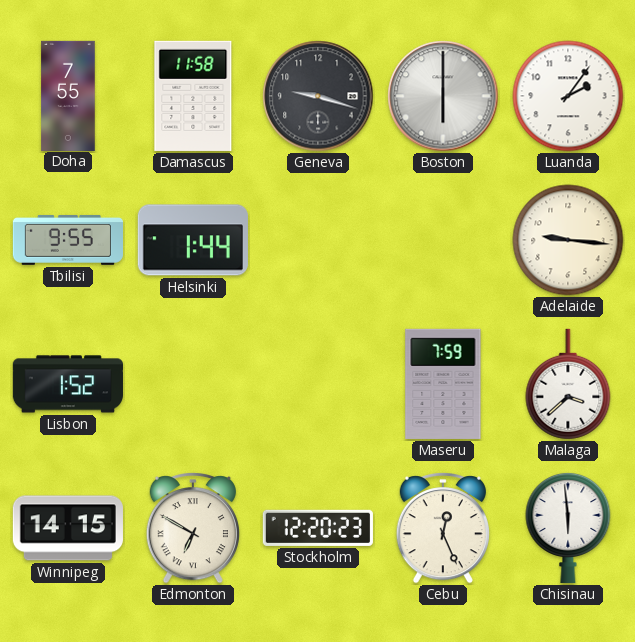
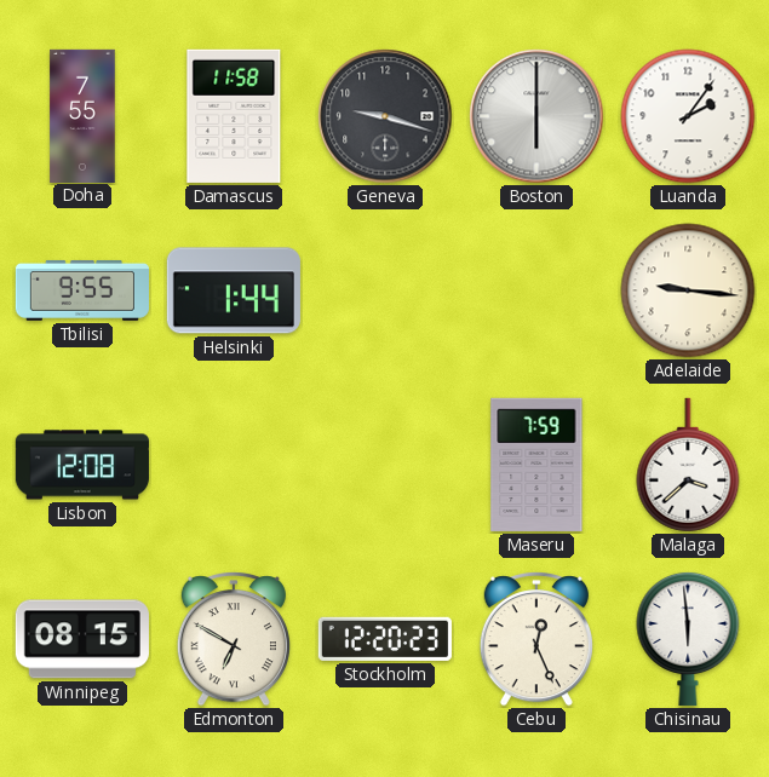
Lisbon: 1:52 -> 12:08 (82, 465)
Winnipeg: 14:15 -> 08:15 (82, 639)
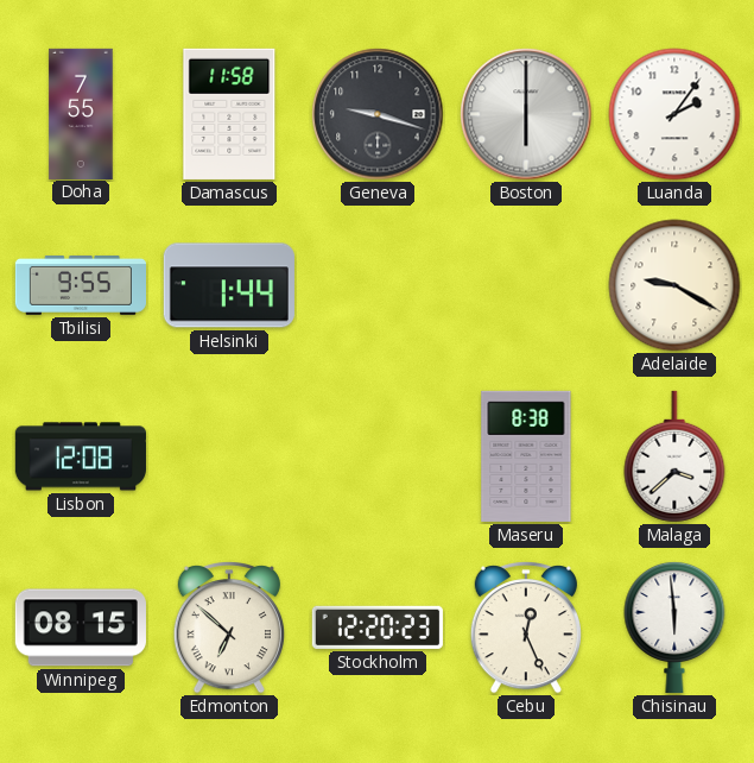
Adelaide: 9:16 -> 9:20 (674, 285)
Maseru: 7:59 -> 8:38 (526, 456)
Edmonton: 6:50 -> 6:52 (229, 629)
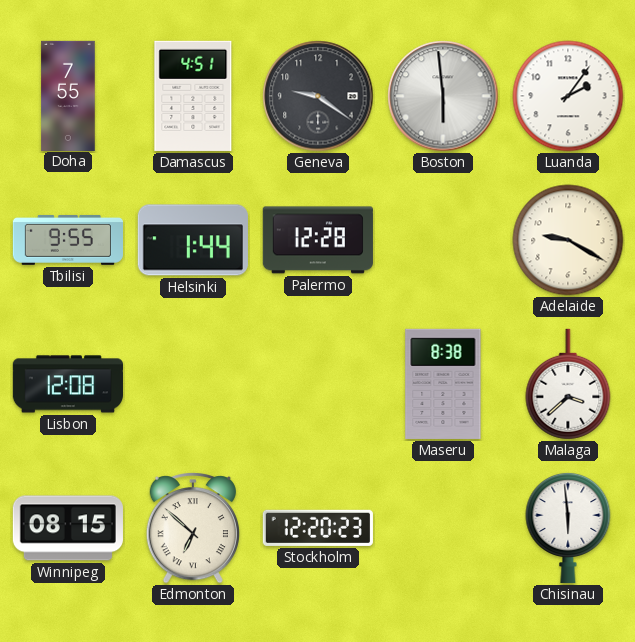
Damascus: 11:58 -> 4:51 (193, 96)
Geneva: 9:18 -> 9:21 (318, 96)
Boston: 6:00 -> 5:59 (443, 96)
Palermo: none -> 12:28 (318, 240)
Cebu: 12:26 -> none (526, 629)
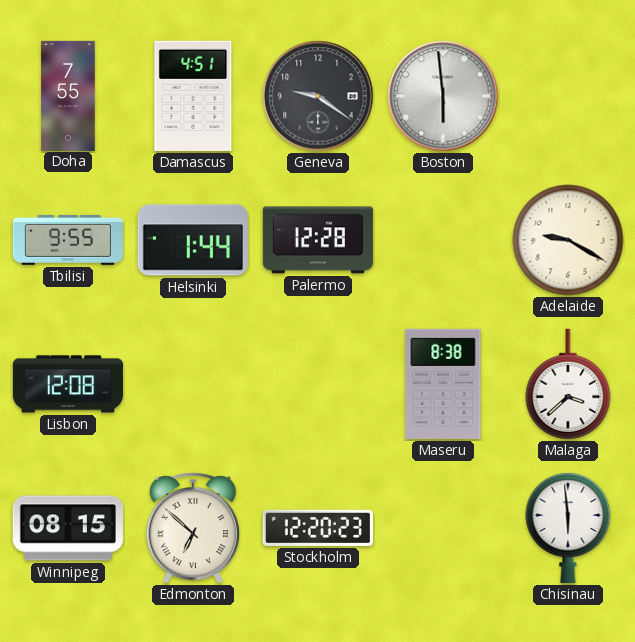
Luanda: 2:06 -> none (568, 96)
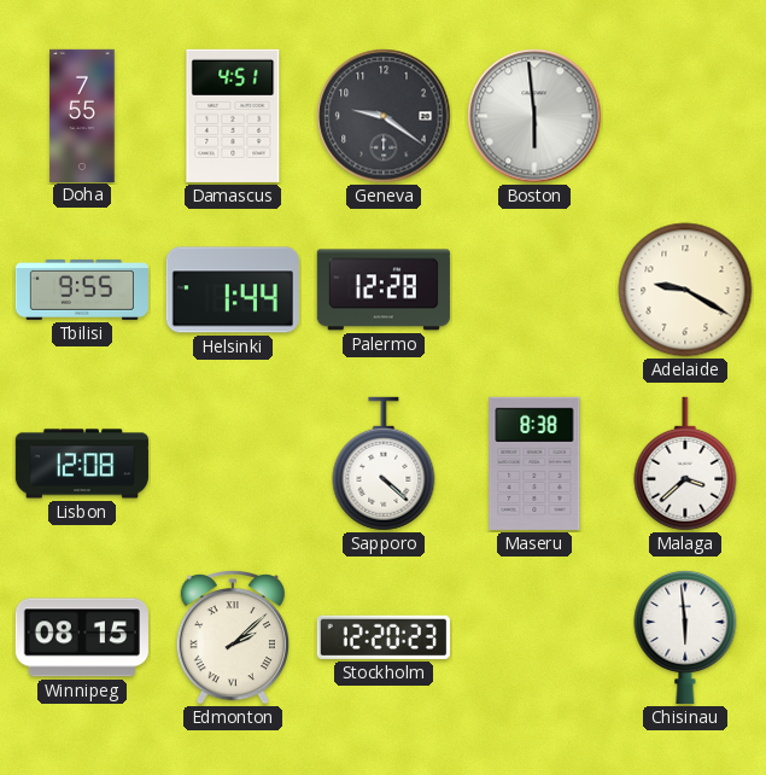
Sapporo: none -> 4:22 (384, 464)
Edmonton: 6:52 -> 2:08 (233, 639)
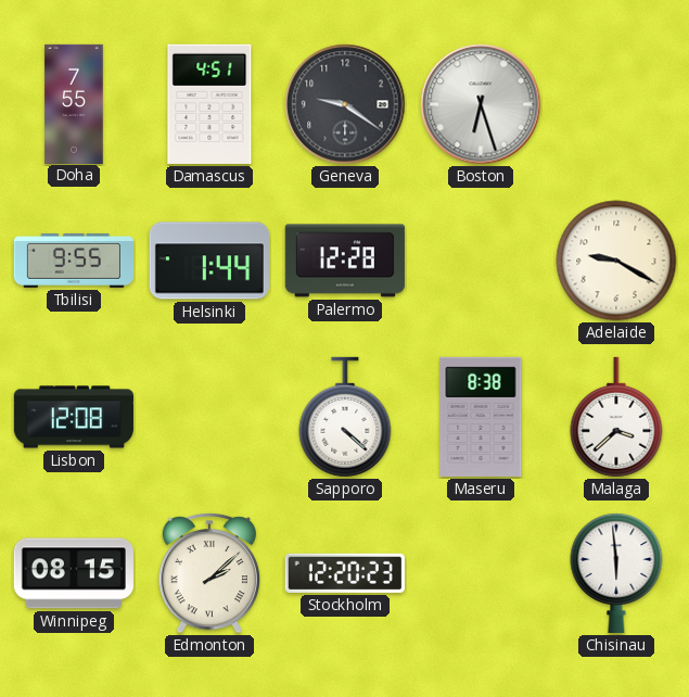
Boston: 5:59 -> 6:27 (481, 104)
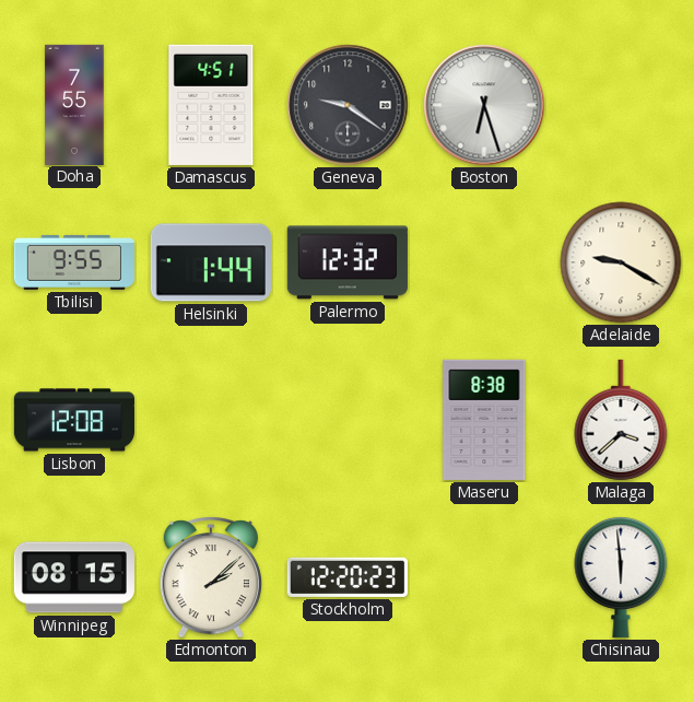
Palermo: 12:28 -> 12:32 (348, 262)
Sapporo: 4:22 -> none (345, 417)
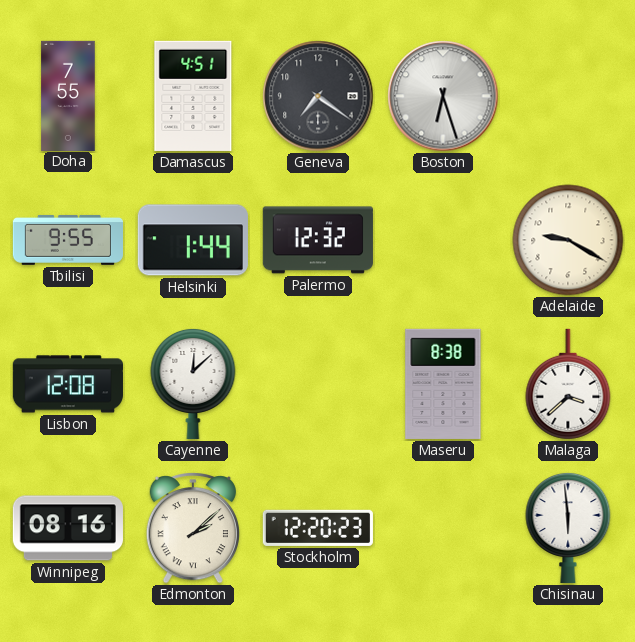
Geneva: 9:21 -> 7:21 (318, 96)
Cayenne: none -> 12:08 (193, 383)
Winnipeg: 08:15 -> 08:16 (68, 528)
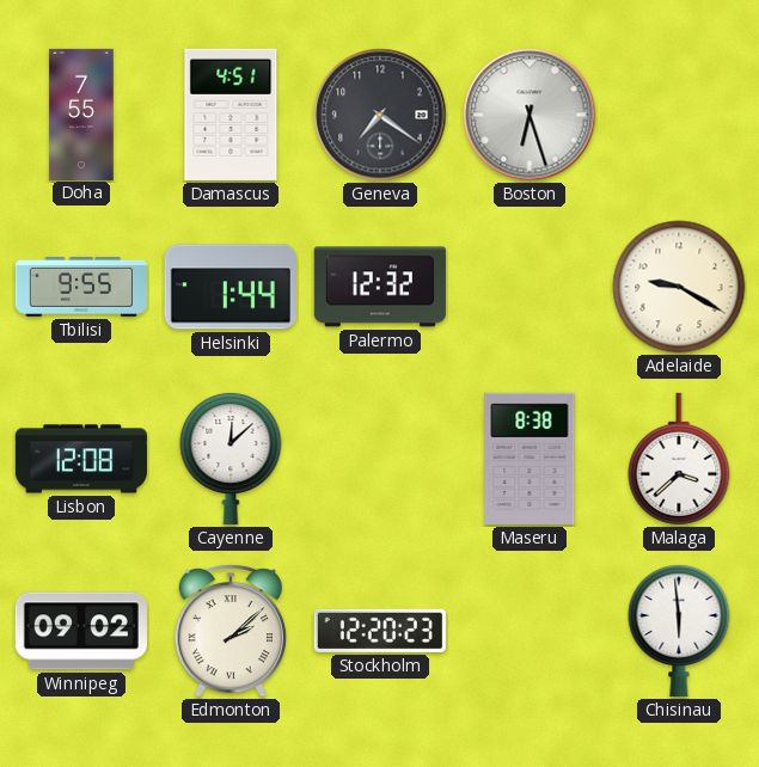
Winnipeg: 08:16 -> 09:02 (81, 631)
